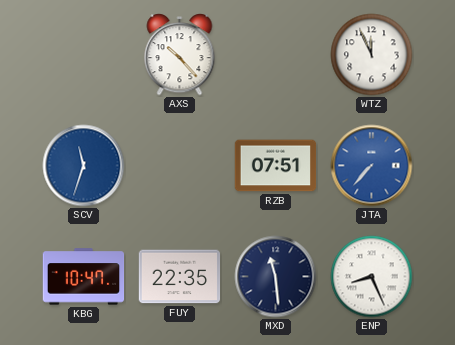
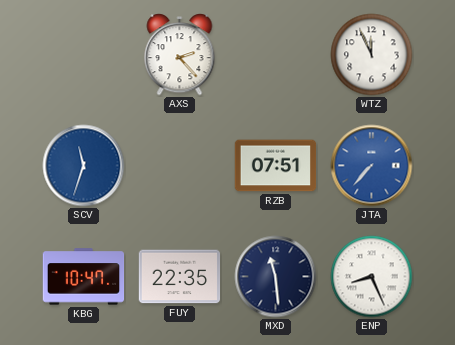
AXS: 10:23 -> 2:23 (180, 55)
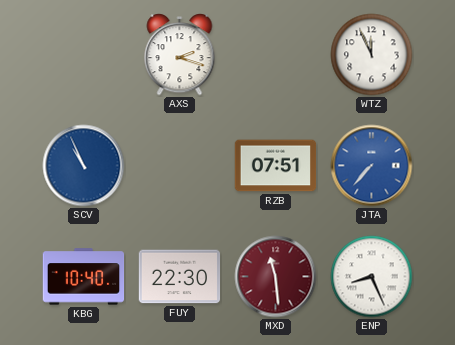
AXS: 2:23 -> 2:18 (180, 55)
SCV: 11:33 -> 10:56 (84, 166)
KBG: 10:47 -> 10:40 (84, 277)
FUY: 22:35 -> 22:30 (180, 277)
MXD dial: navy -> burgundy (276, 277)
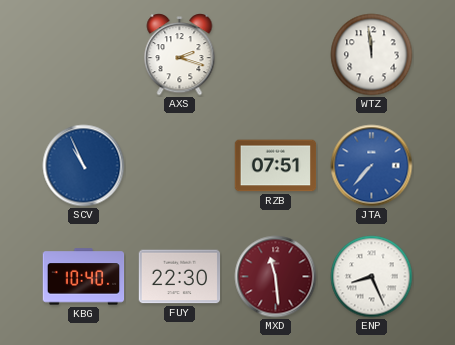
WTZ: 11:56 -> 11:59 (372, 55)
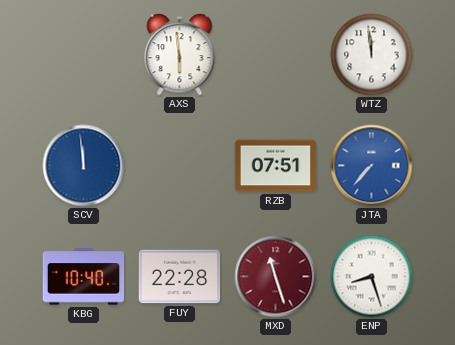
AXS: 2:18 -> 5:59 (180, 55)
SCV: 10:56 -> 11:59 (84, 166)
FUY: 22:30 -> 22:28 (180, 277)
MXD: 11:29 -> 11:27 (276, 277)
ENP: 8:26 -> 8:27 (372, 277)
